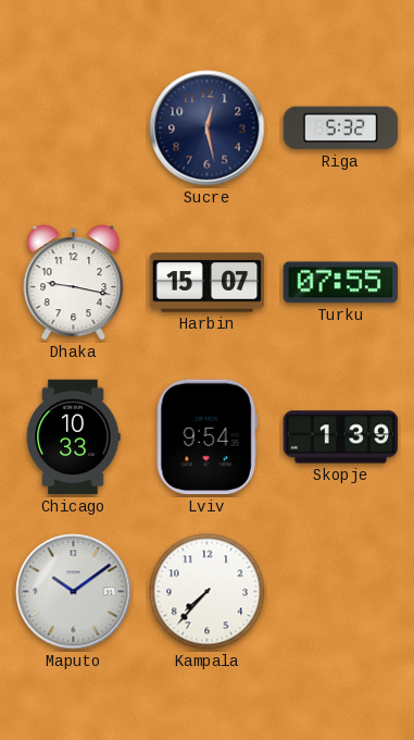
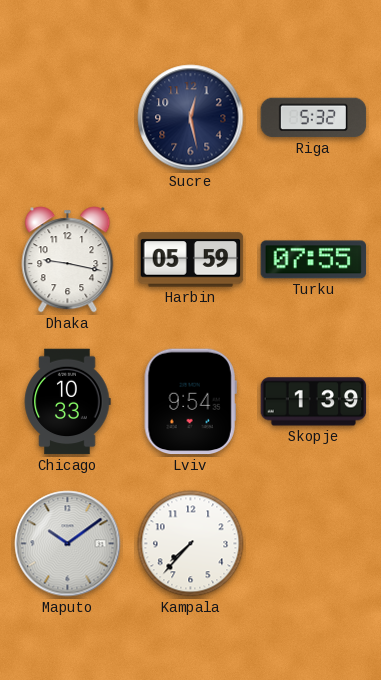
Harbin: 15:07 -> 05:59 (191, 260)
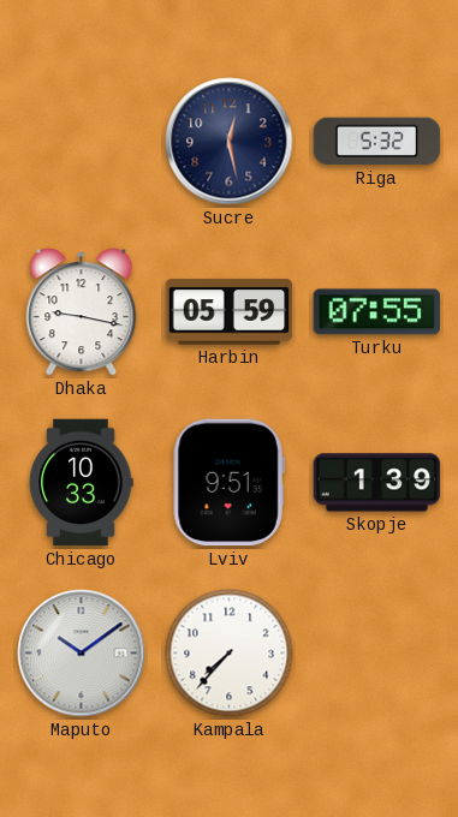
Lviv: 9:54 -> 9:51 (228, 483)
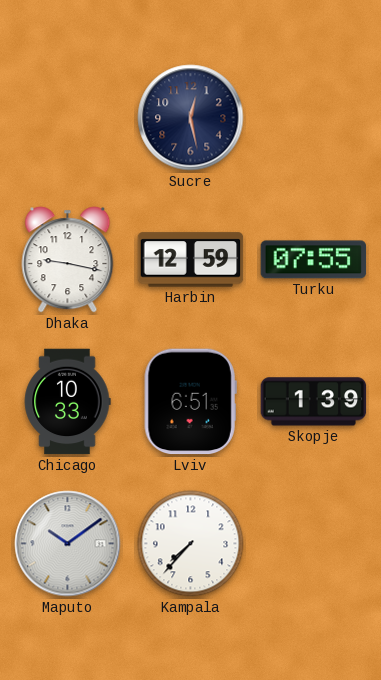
Riga: 5:32 -> none (377, 142)
Harbin: 05:59 -> 12:59 (191, 260)
Lviv: 9:51 -> 6:51 (190, 402)
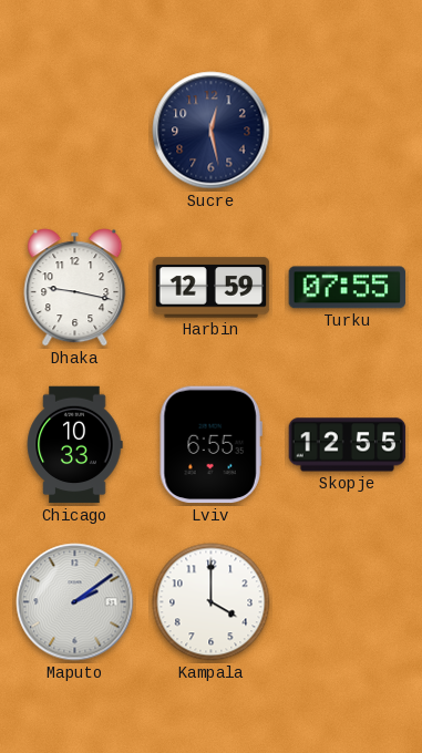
Lviv: 6:51 -> 6:55 (210, 445)
Skopje: 1:39 -> 12:55 (348, 445)
Maputo: 10:09 -> 2:09 (75, 602)
Kampala: 7:37 -> 4:00 (212, 602)
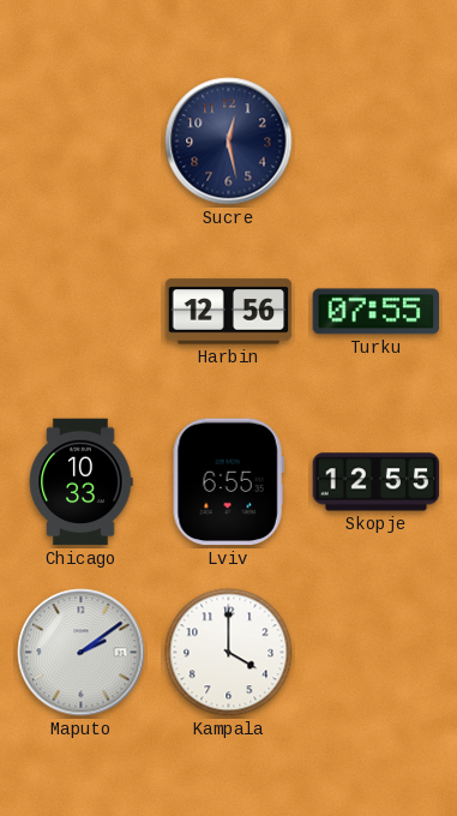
Dhaka: 9:17 -> none (75, 288)
Harbin: 12:59 -> 12:56 (229, 312)
